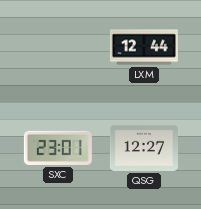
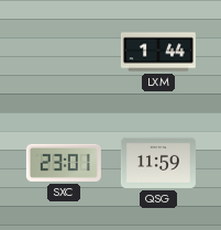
LXM: 12:44 -> 1:44 (158, 52)
QSG: 12:27 -> 11:59 (158, 163)
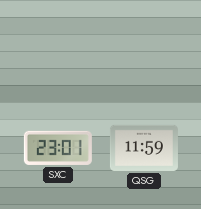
LXM: 1:44 -> none (158, 52)
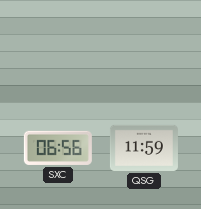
SXC: 23:01 -> 06:56 (58, 148)
